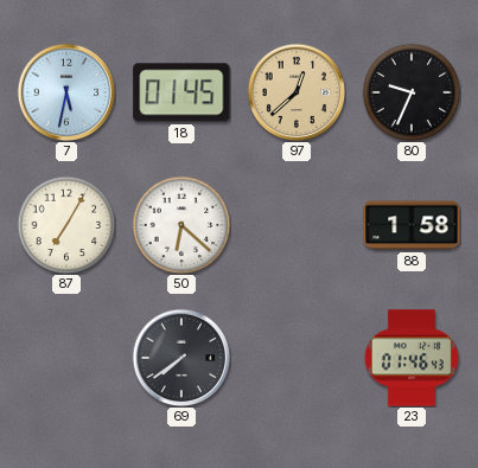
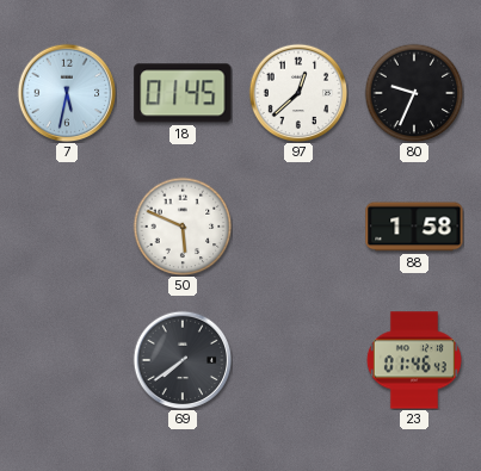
97 dial: champagne -> white (298, 93)
87: 7:05 -> none (66, 225)
50: 6:22 -> 5:49 (183, 227)
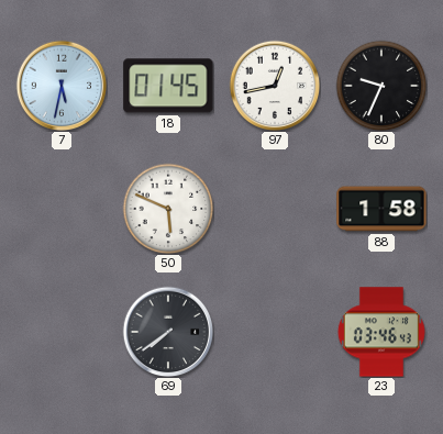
97: 12:38 -> 12:43 (275, 86)
23: 01:46 -> 03:46 (381, 332)
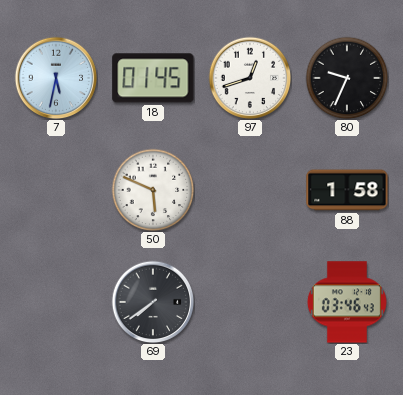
97: 12:43 -> 12:42 (250, 78)
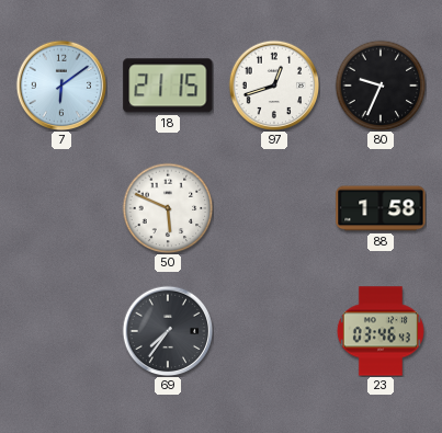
7: 5:32 -> 6:09 (61, 86)
18: 01:45 -> 21:15 (168, 86)
69: 7:39 -> 7:36 (168, 331)
